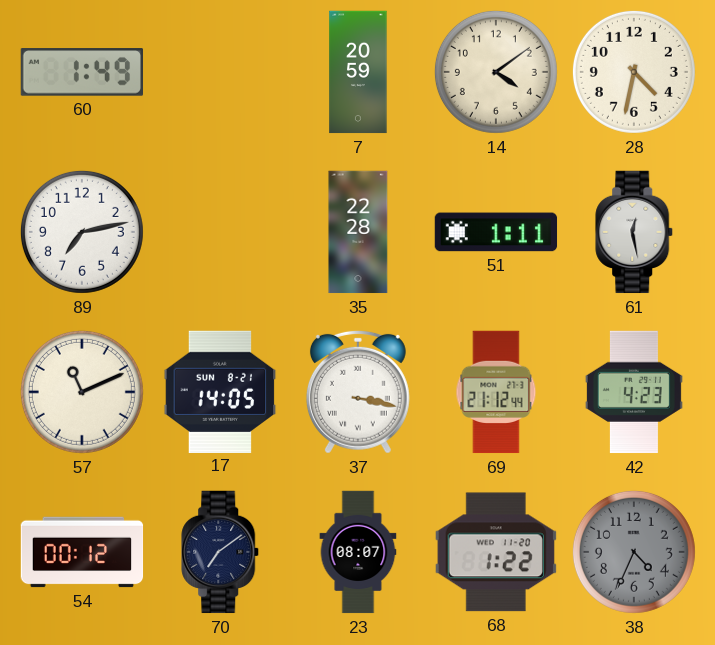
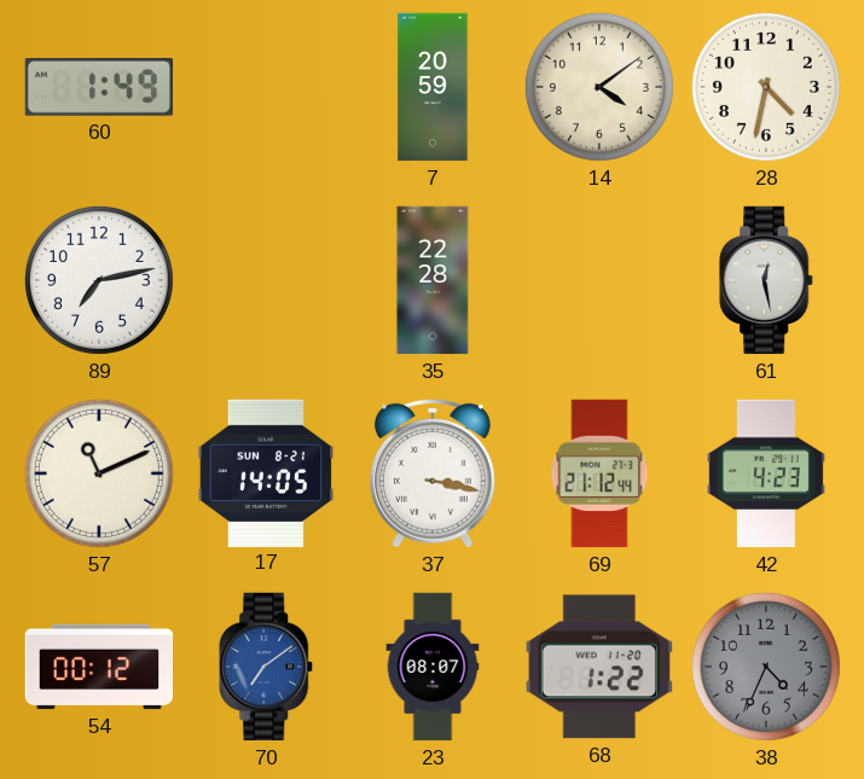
51: 1:11 -> none (496, 232)
70 dial: navy -> blue (267, 667)
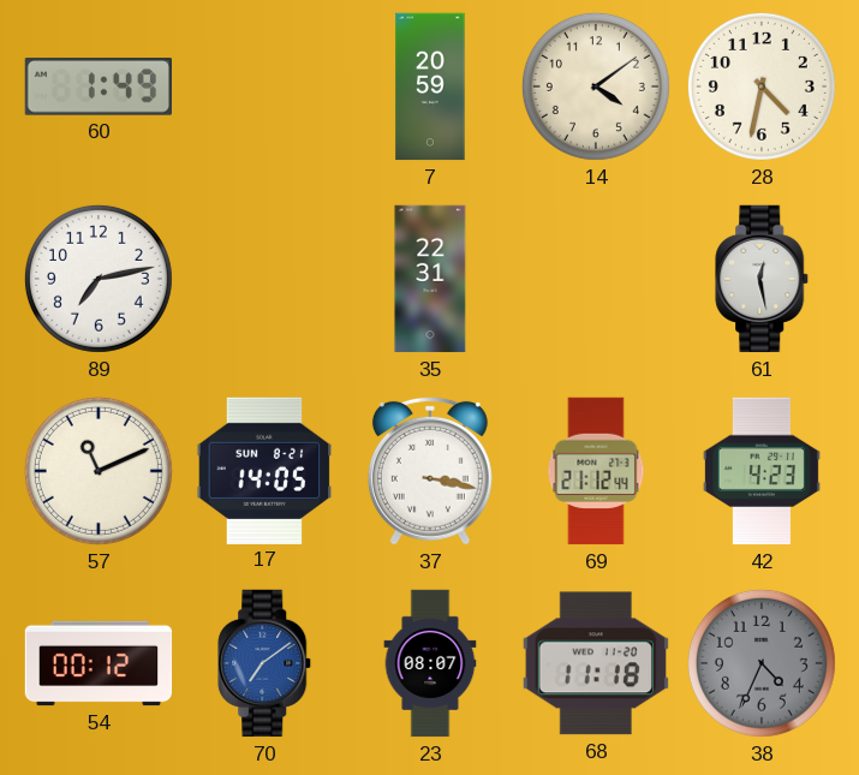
35: 22:28 -> 22:31 (430, 279)
68: 1:22 -> 11:18 (596, 663)
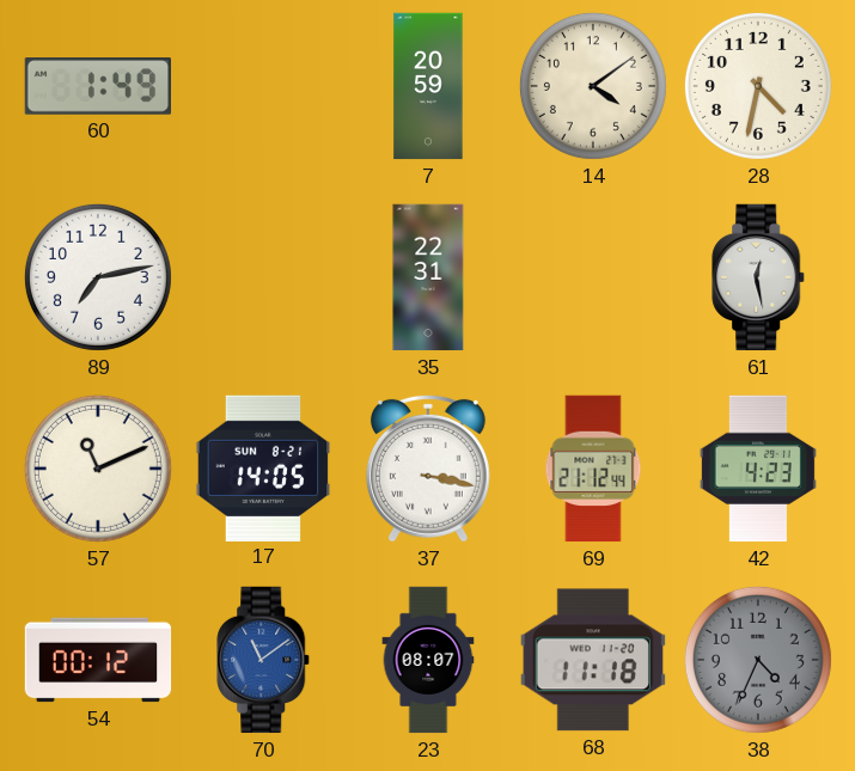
70: 7:09 -> 11:09 (264, 660)
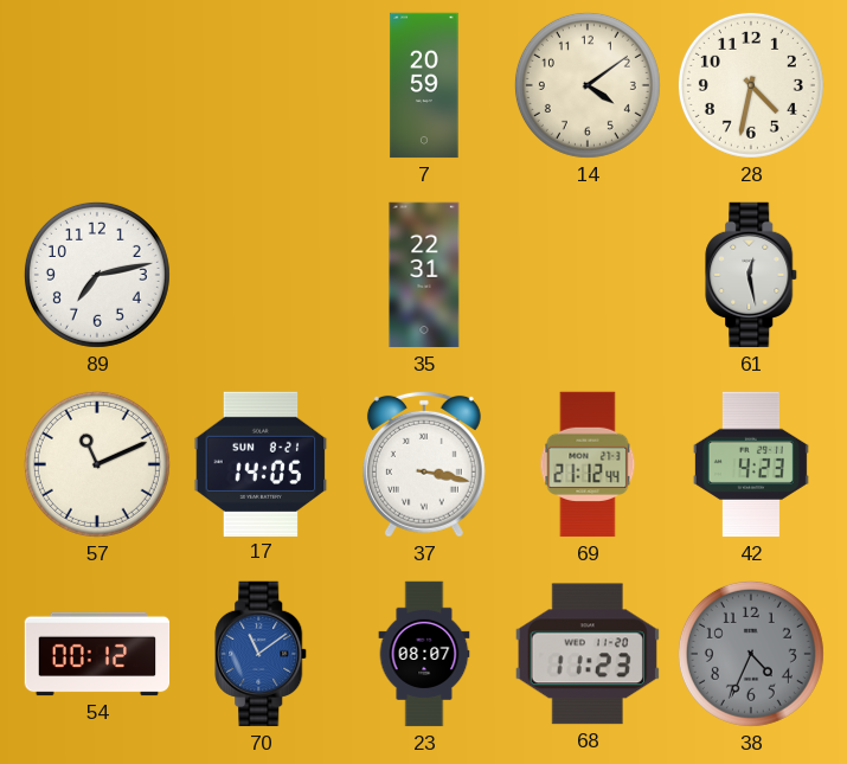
60: 1:49 -> none (97, 86)
68: 11:18 -> 11:23 (588, 654)
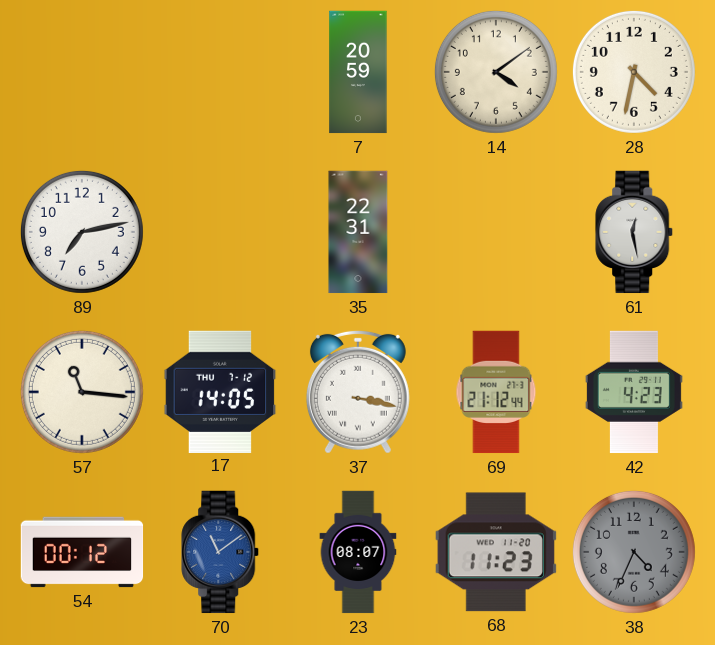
57: 11:11 -> 11:16 (82, 392)
17 date: SUN 8-21 -> THU 7-12 (220, 391)
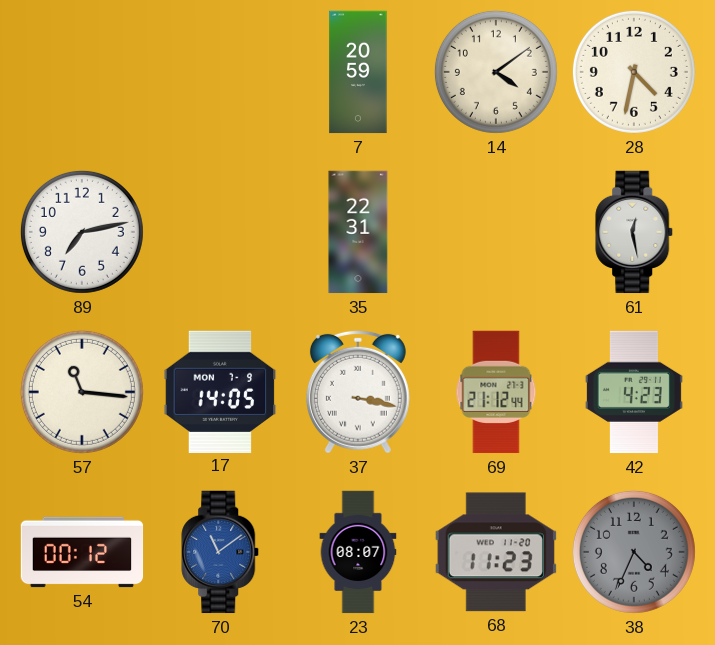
17 date: THU 7-12 -> MON 7-9 (220, 391)
